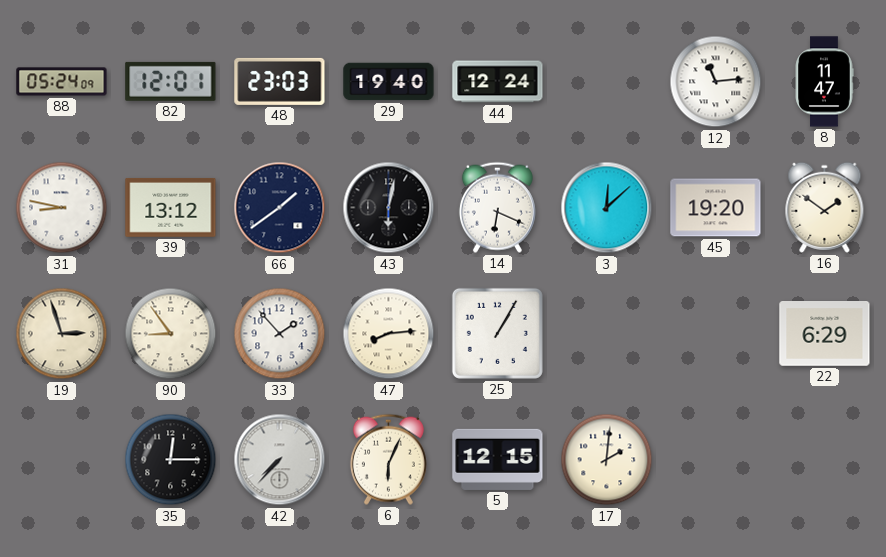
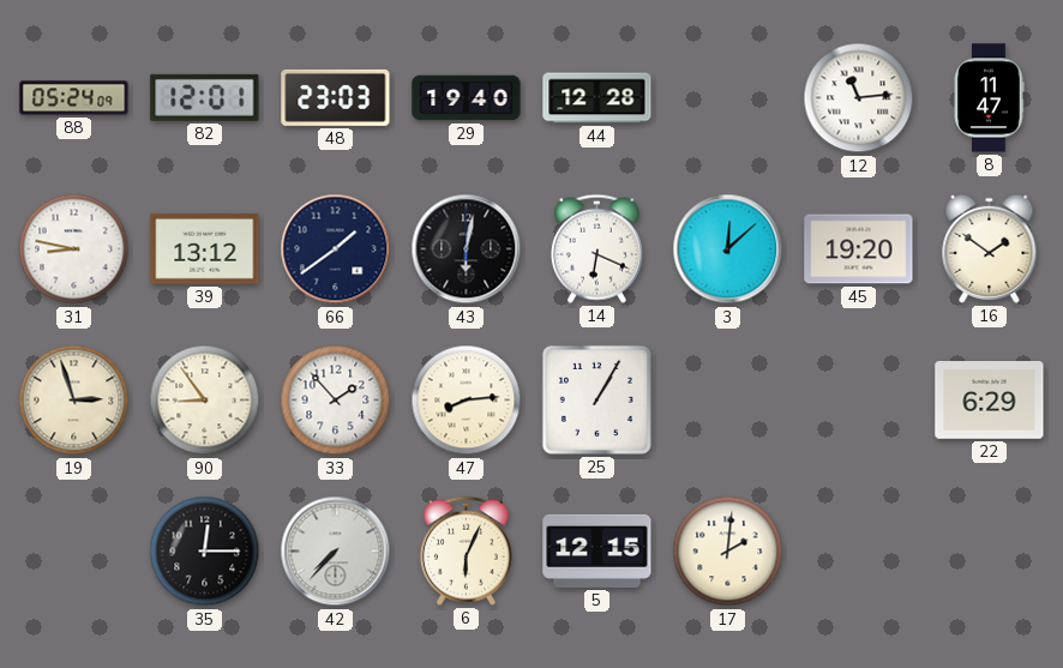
44: 12:24 -> 12:28 (597, 98)
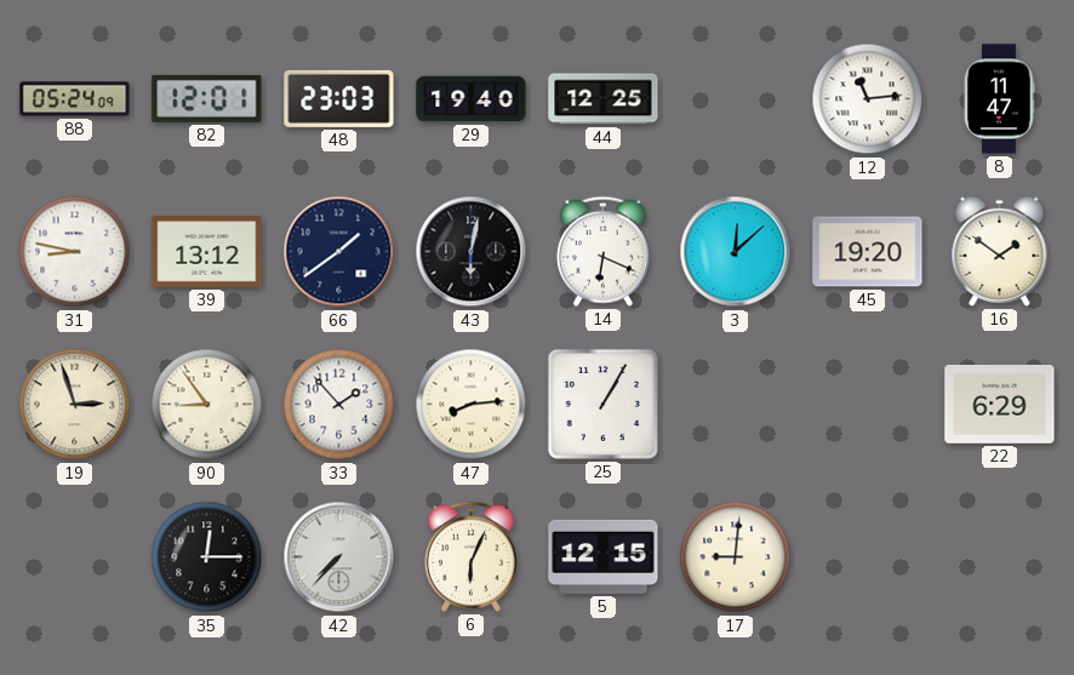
44: 12:28 -> 12:25 (604, 99)
17: 2:01 -> 9:01 (736, 557)
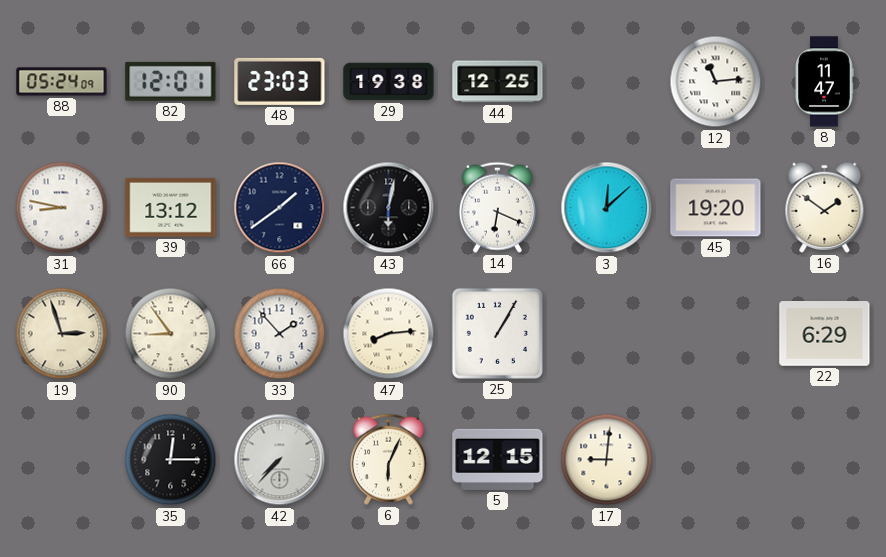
29: 19:40 -> 19:38 (389, 82)
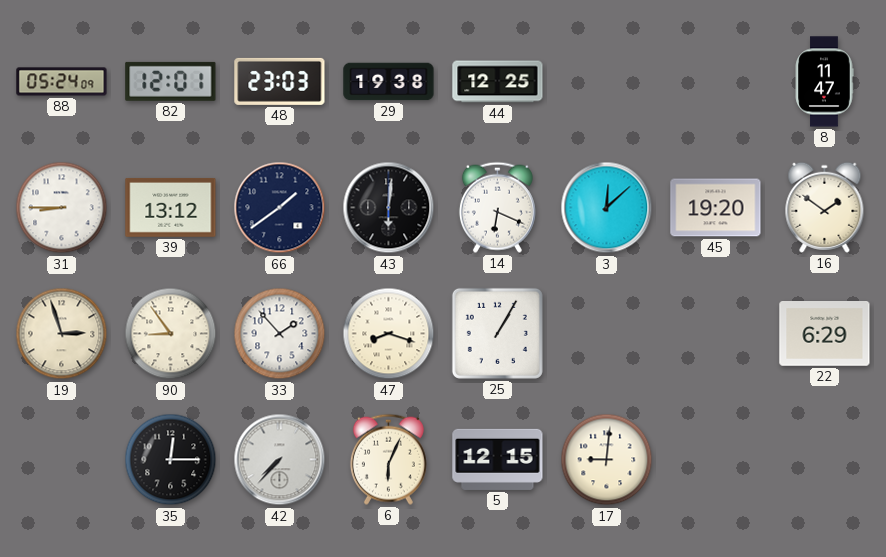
12: 11:14 -> none (716, 82)
31: 8:47 -> 8:45 (62, 208)
43: 6:02 -> 6:01 (389, 208)
47: 8:14 -> 8:18 (389, 334)
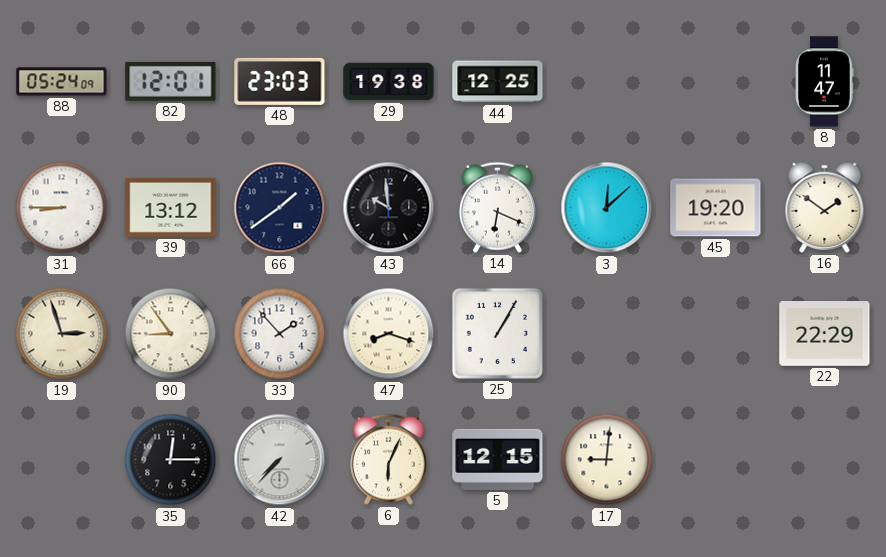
43: 6:01 -> 9:59 (389, 208)
22: 6:29 -> 22:29 (825, 334)
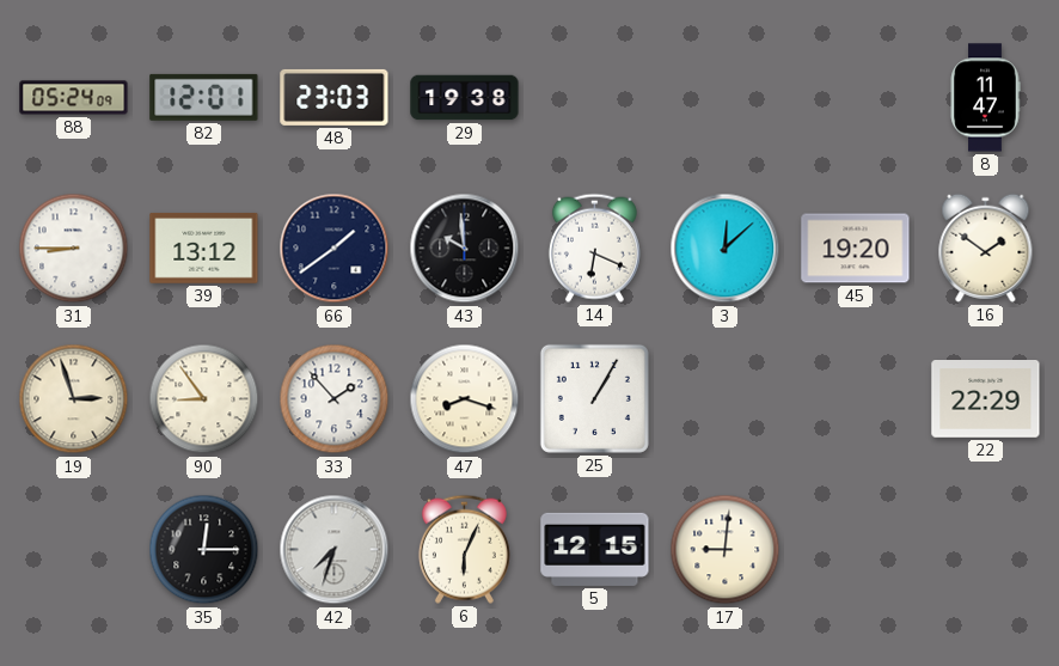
44: 12:25 -> none (498, 82)
42: 7:37 -> 7:33 (335, 550)
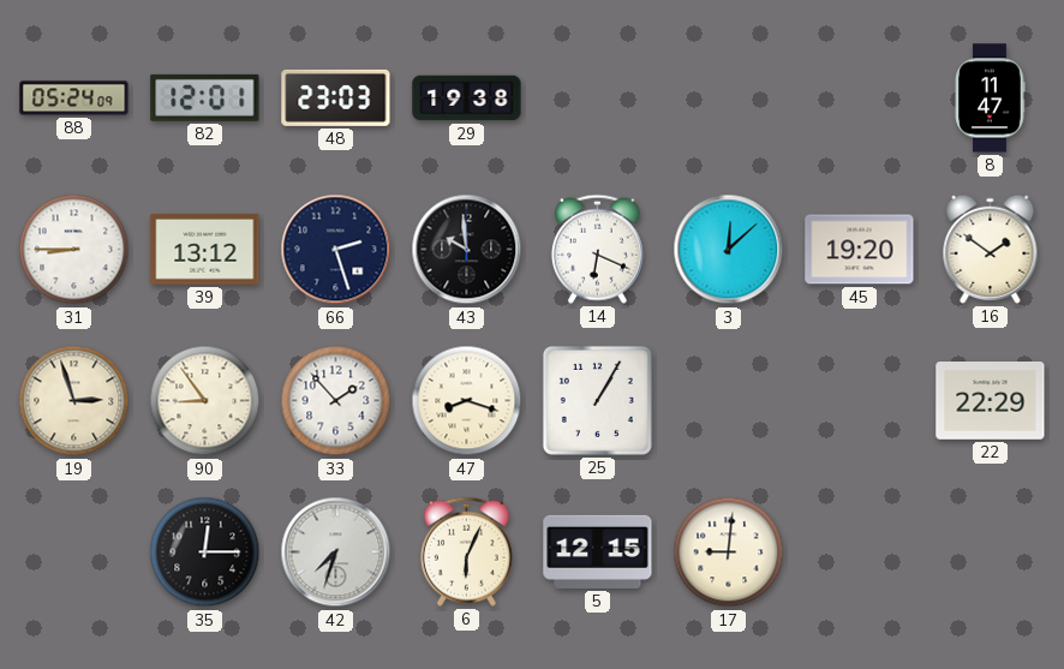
66: 1:39 -> 2:27 (336, 250)
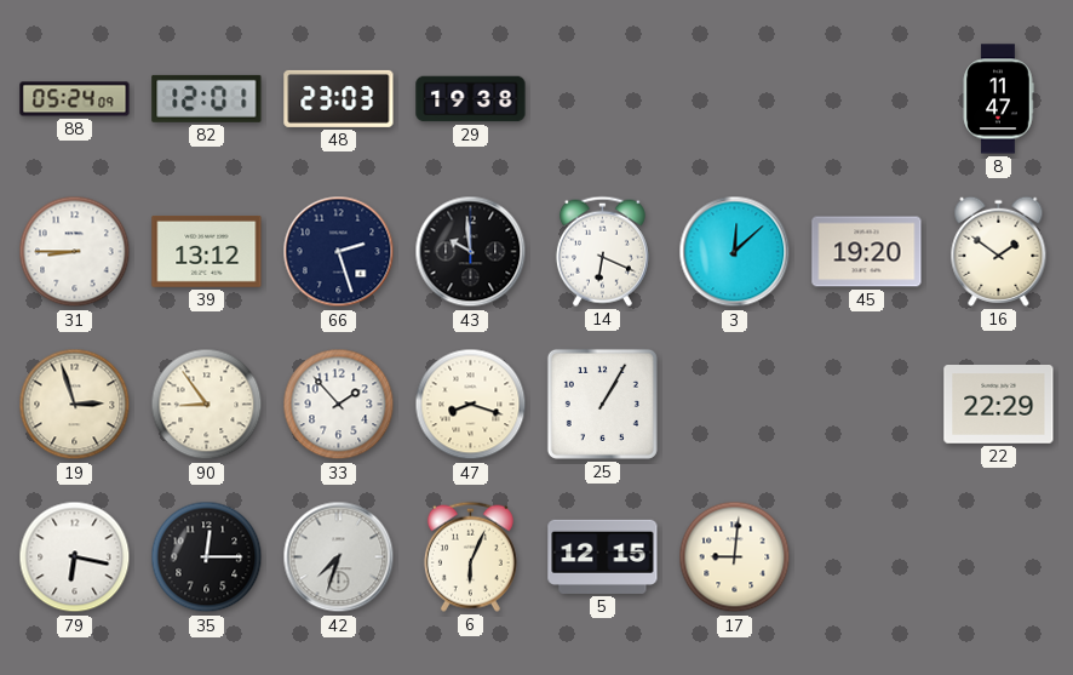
79: none -> 6:17 (75, 557)
